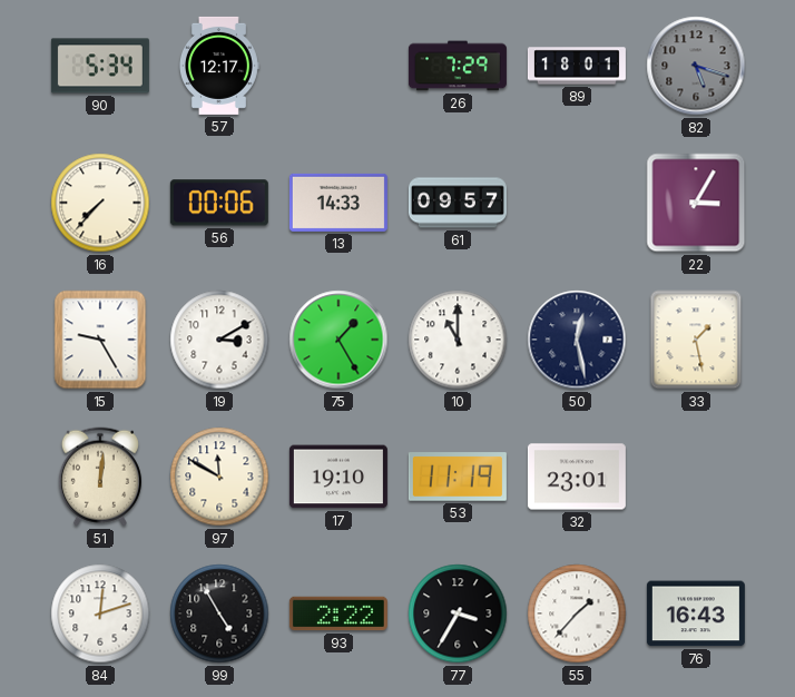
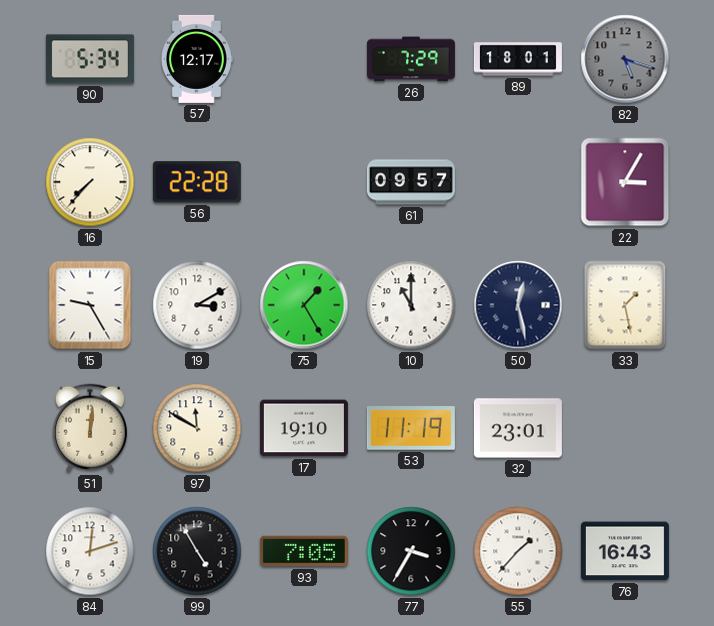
56: 00:06 -> 22:28 (197, 182)
13: 14:33 -> none (338, 203)
93: 2:22 -> 7:05 (304, 551)
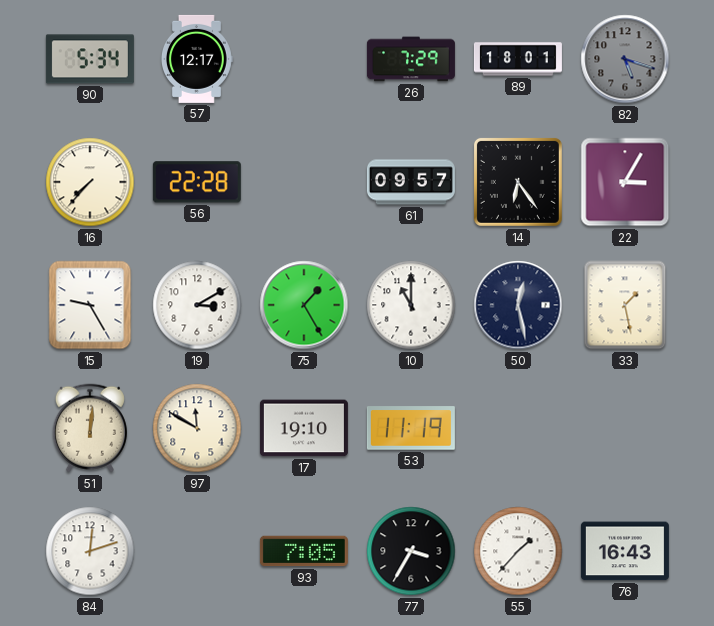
14: none -> 6:24 (518, 182)
32: 23:01 -> none (518, 428)
99: 4:55 -> none (197, 551)
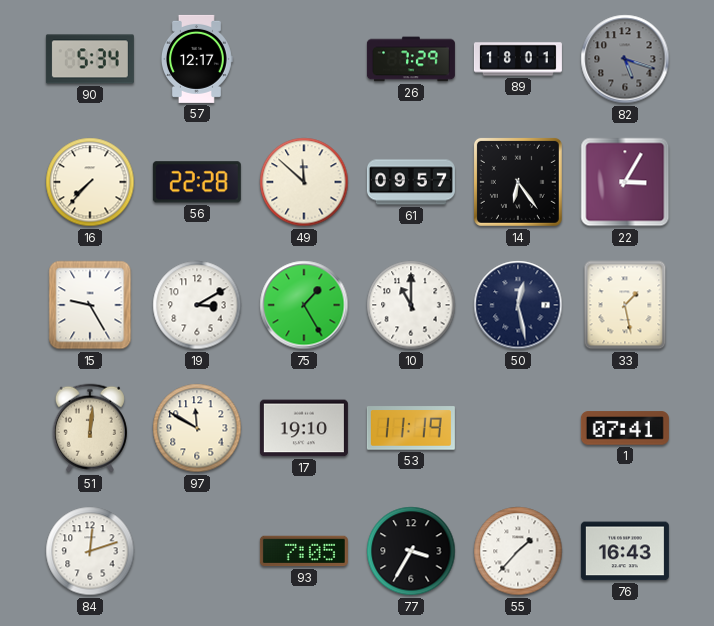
49: none -> 11:52 (304, 182)
1: none -> 07:41 (625, 428)
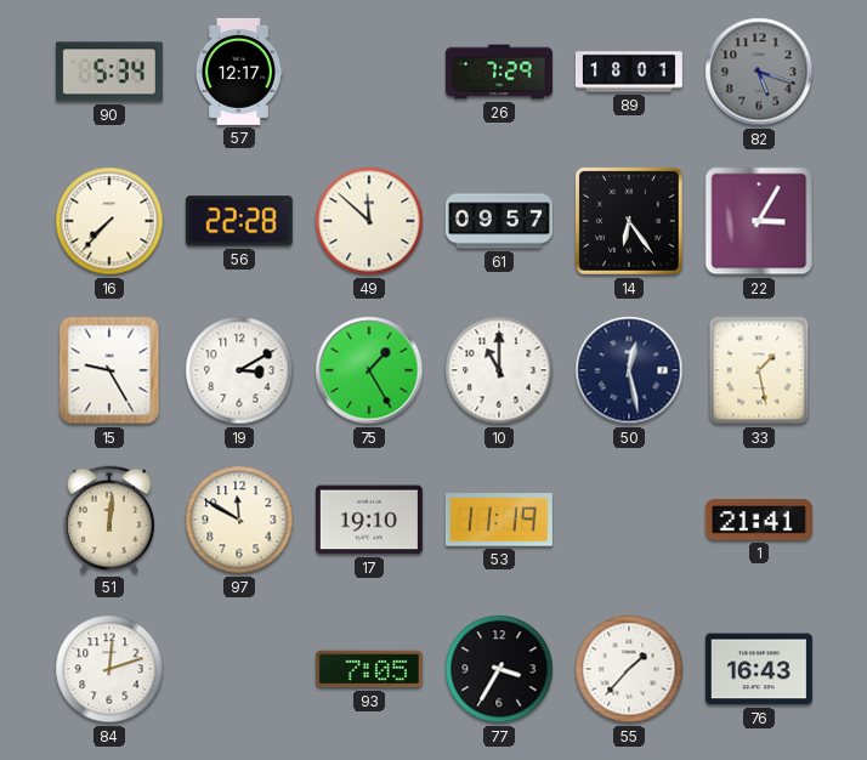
1: 07:41 -> 21:41 (759, 520)
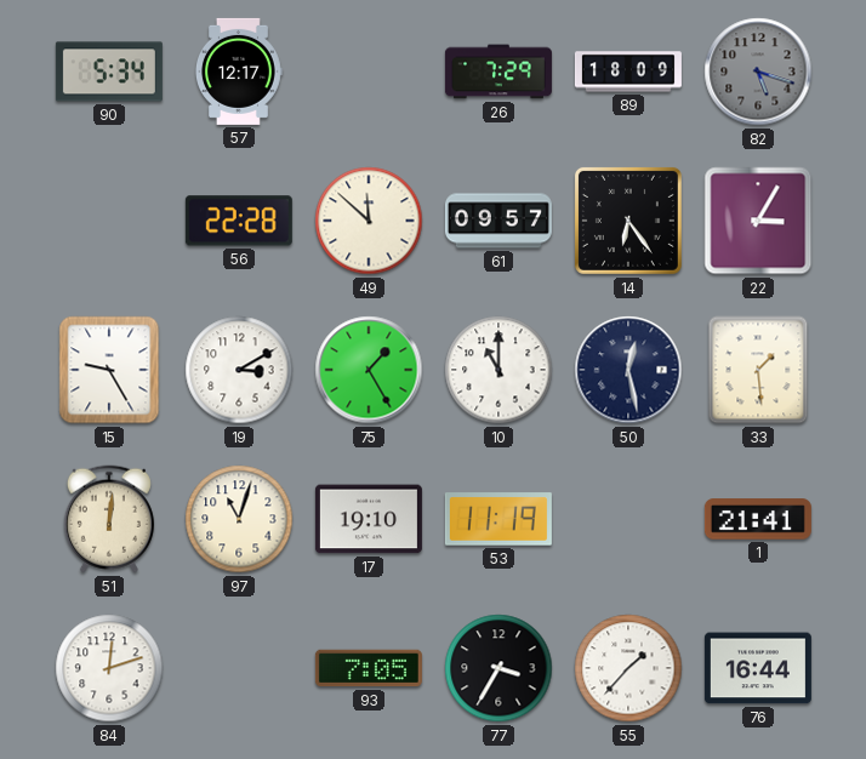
89: 18:01 -> 18:09 (628, 72)
16: 7:37 -> none (109, 221)
33: 1:28 -> 1:29 (758, 370)
97: 11:50 -> 11:03 (239, 519)
76: 16:43 -> 16:44 (758, 668)
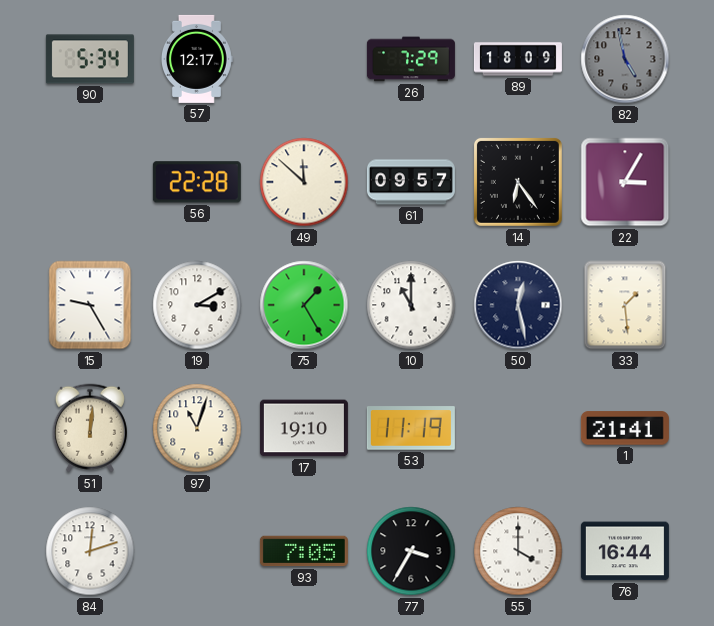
82: 5:18 -> 4:58 (625, 59)
55: 1:37 -> 4:00 (518, 551)
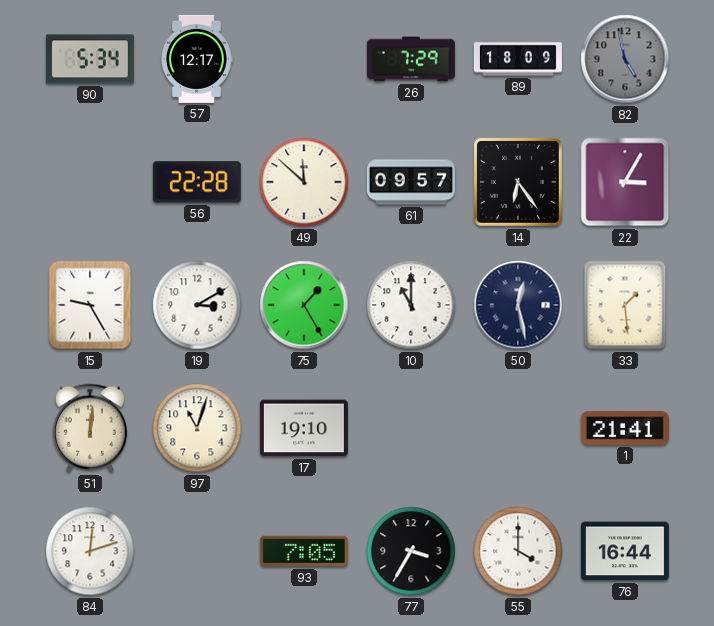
53: 11:19 -> none (411, 428)
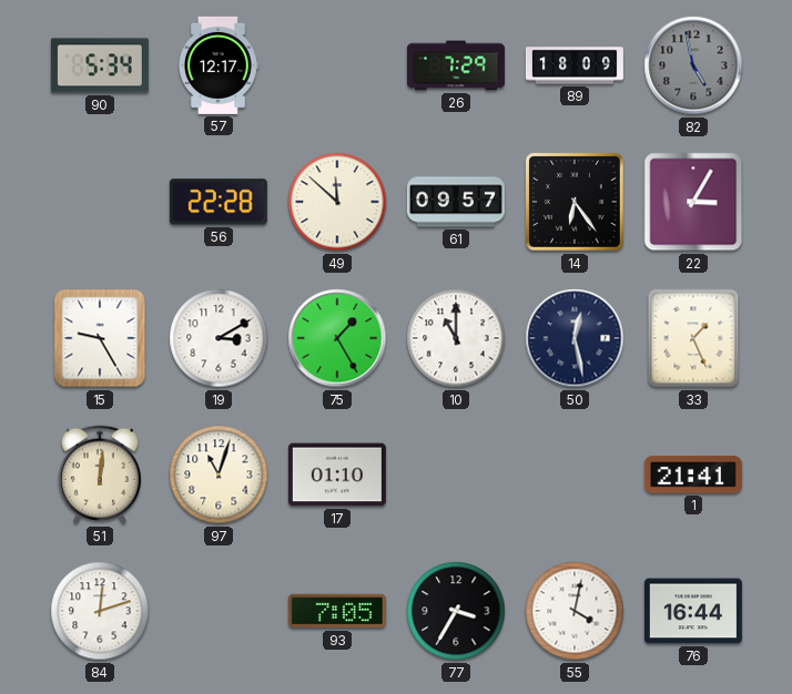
33: 1:29 -> 1:26 (693, 338)
17: 19:10 -> 01:10 (337, 474)
55: 4:00 -> 4:02 (575, 611)
